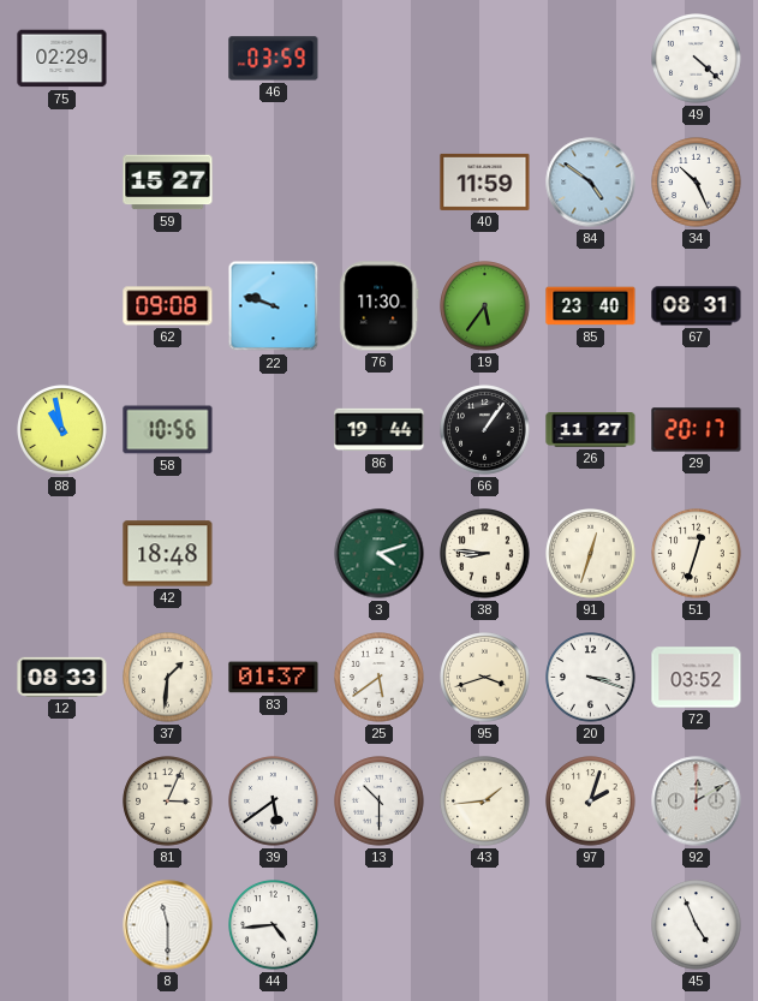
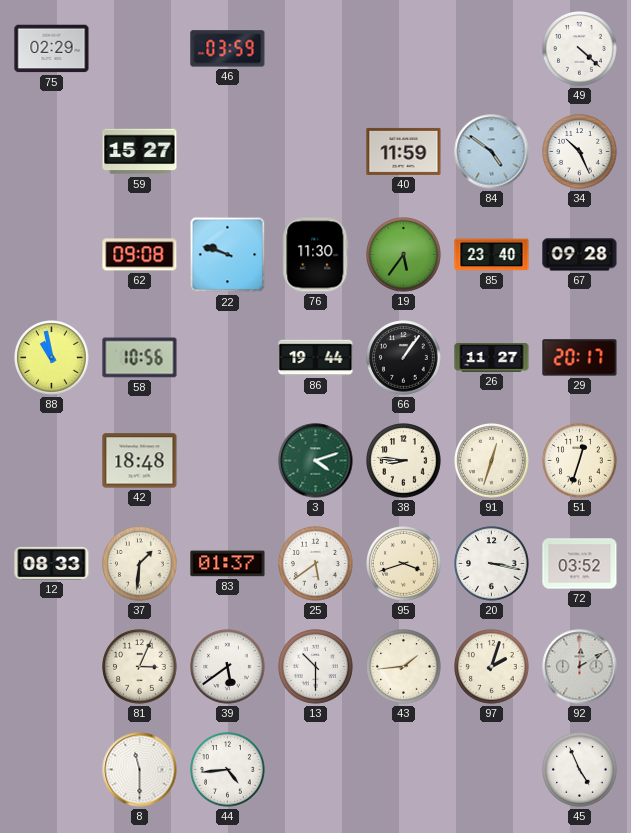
67: 08:31 -> 09:28 (580, 255)
20: 3:18 -> 3:17 (492, 564)
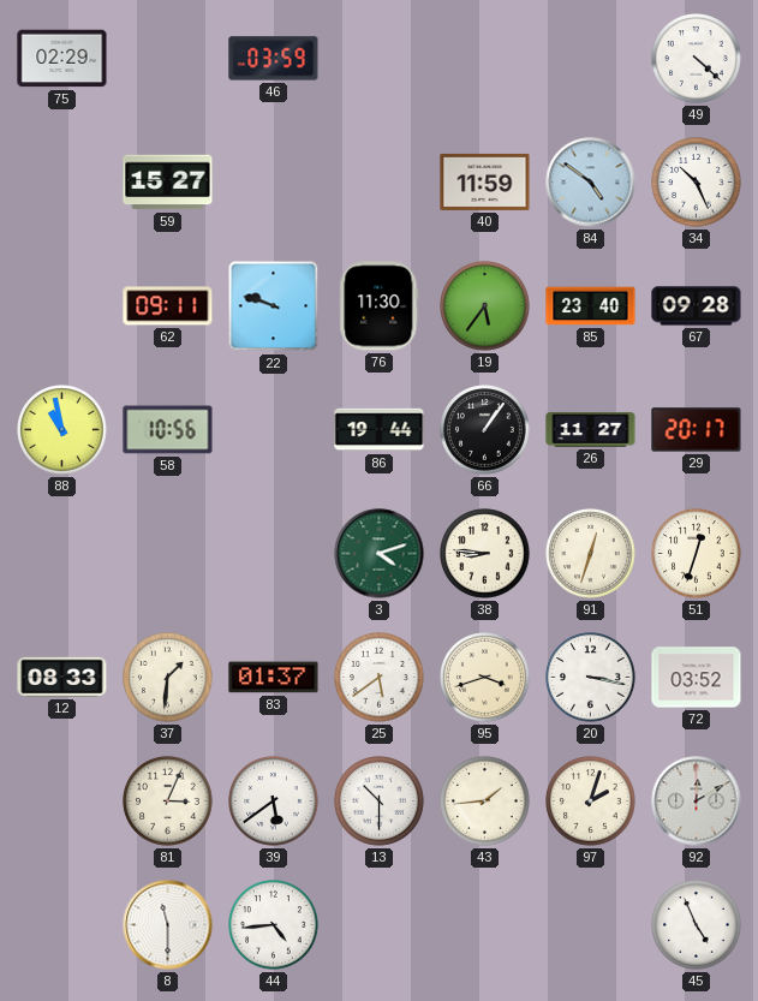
62: 09:08 -> 09:11 (168, 306)
42: 18:48 -> none (140, 461)
